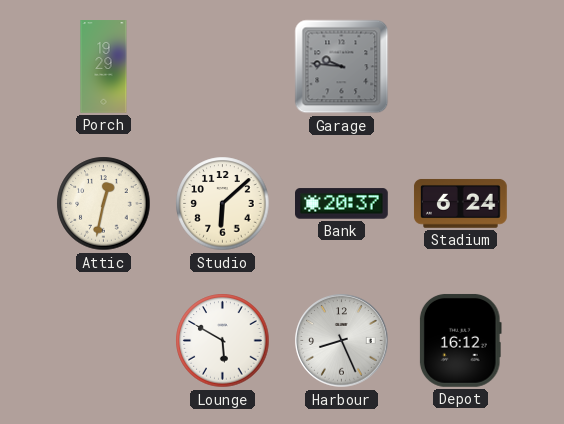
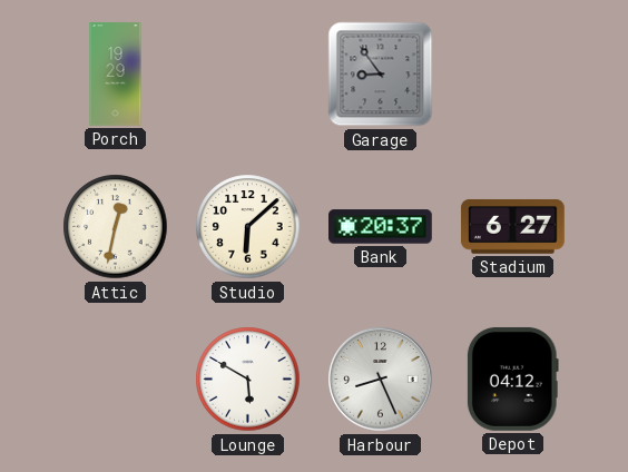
Garage: 9:46 -> 8:54 (381, 75)
Stadium: 6:24 -> 6:27 (513, 227)
Depot: 16:12 -> 04:12 (512, 378)
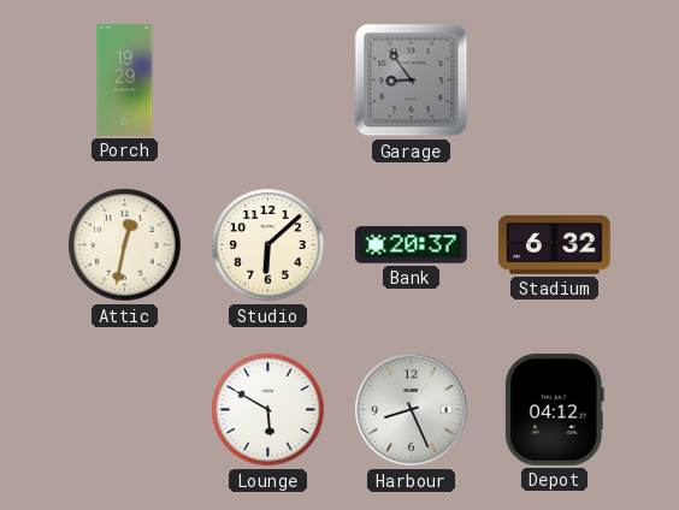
Stadium: 6:27 -> 6:32 (555, 245)
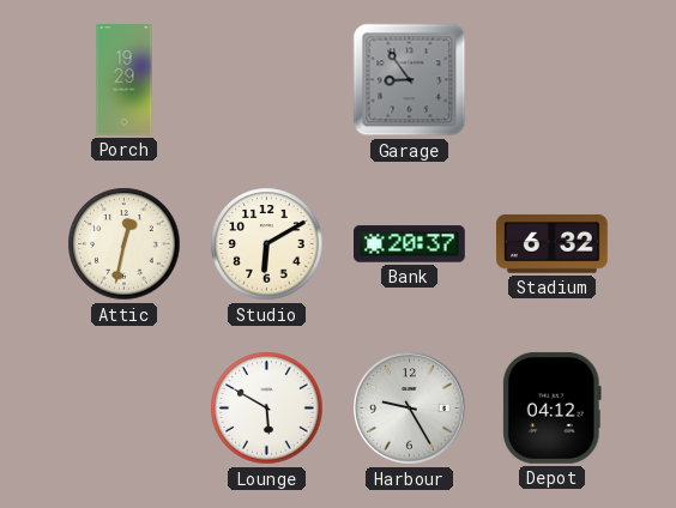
Studio: 6:08 -> 6:10 (267, 244)
Harbour: 8:26 -> 9:25 (410, 409)
